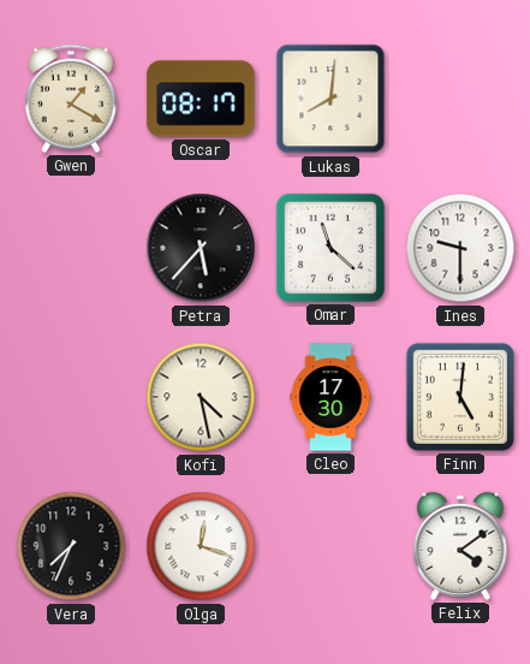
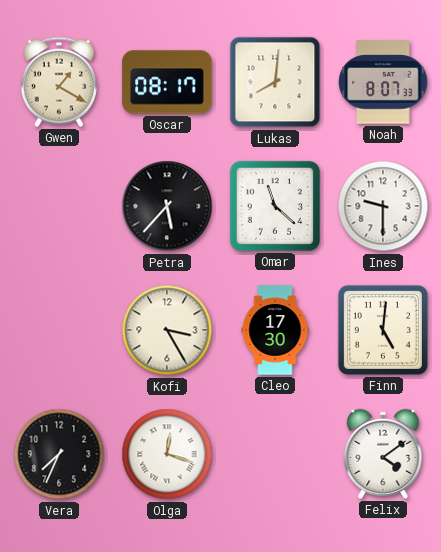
Noah: none -> 8:07 (383, 82)
Kofi: 4:28 -> 3:25 (167, 330)
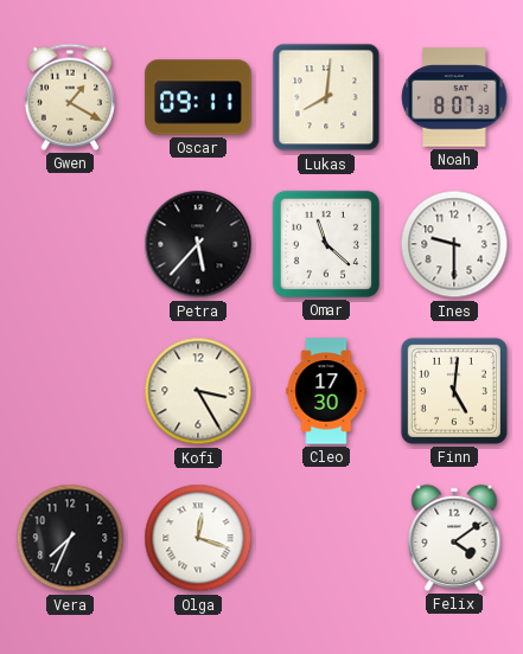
Oscar: 08:17 -> 09:11 (198, 97)
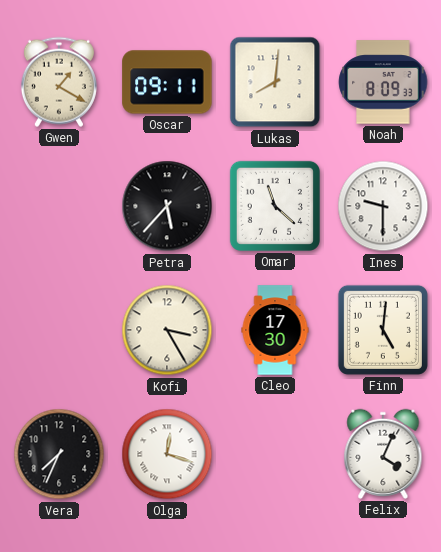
Noah: 8:07 -> 8:09 (383, 82)
Felix: 4:09 -> 4:04 (383, 454)
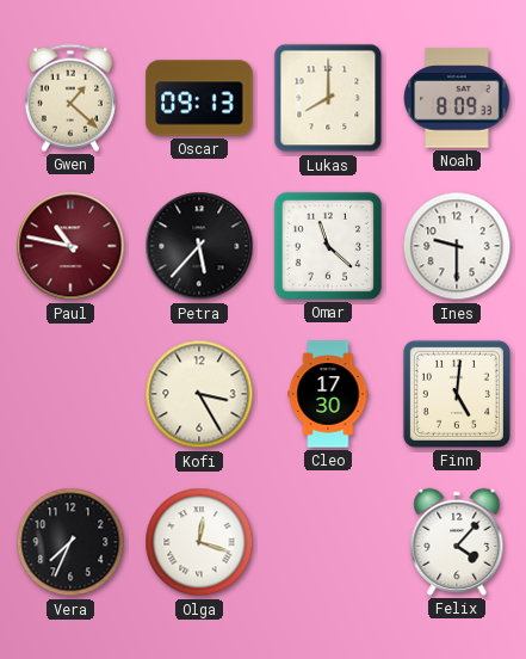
Gwen: 1:20 -> 1:22 (70, 98)
Oscar: 09:11 -> 09:13 (199, 98)
Lukas: 8:01 -> 8:00 (328, 98)
Paul: none -> 10:47 (70, 246)
Felix: 4:04 -> 4:07 (457, 542)
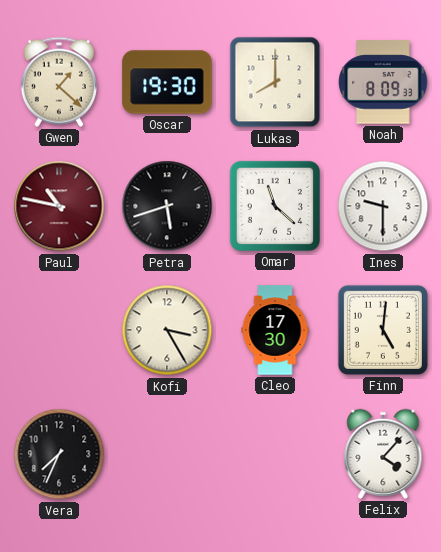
Oscar: 09:13 -> 19:30 (167, 82)
Petra: 5:37 -> 5:42 (167, 206)
Olga: 12:18 -> none (199, 542)
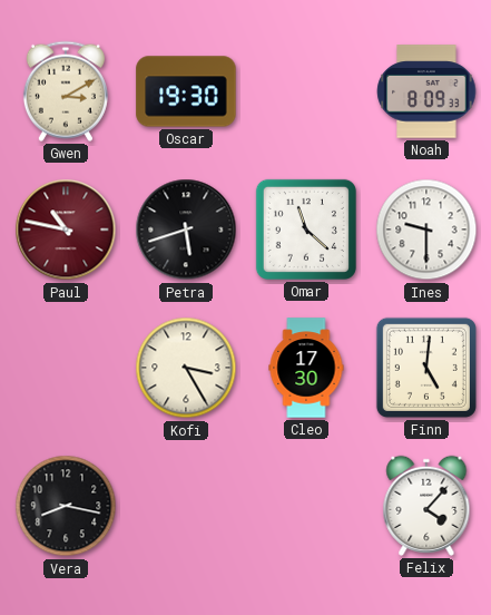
Gwen: 1:22 -> 3:10 (66, 91)
Lukas: 8:00 -> none (275, 82)
Vera: 7:34 -> 8:17 (66, 506)
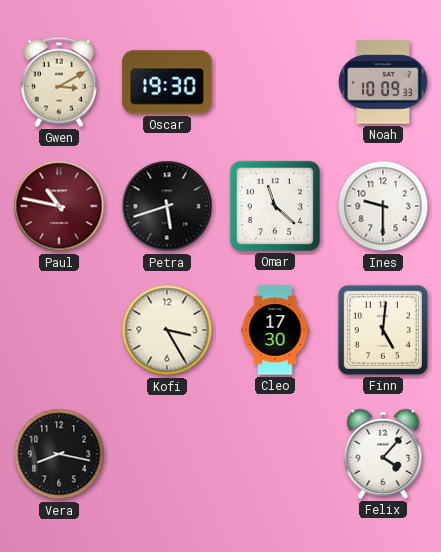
Noah: 8:09 -> 10:09 (383, 82)
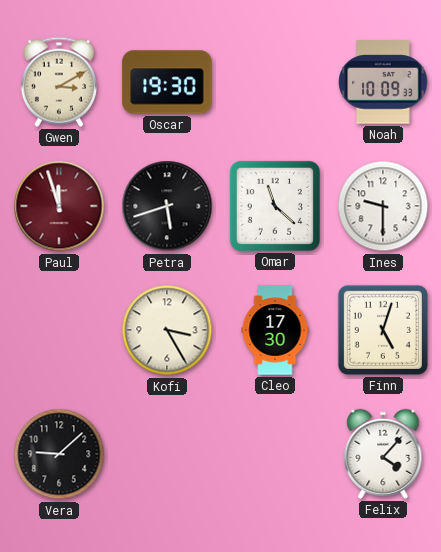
Paul: 10:47 -> 11:57 (59, 206)
Finn: 5:01 -> 5:03 (383, 330)
Vera: 8:17 -> 9:08 (59, 454)
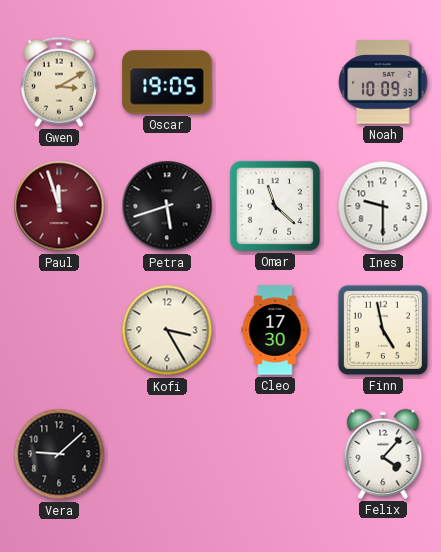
Oscar: 19:30 -> 19:05 (167, 82)
Finn: 5:03 -> 4:58 (383, 330)
